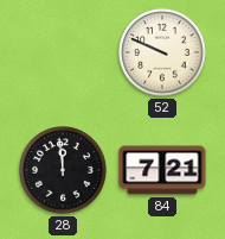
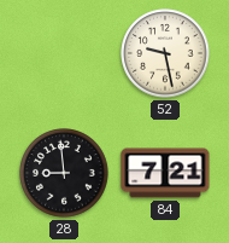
52: 9:49 -> 9:28 (165, 53)
28: 11:59 -> 8:59 (64, 173)
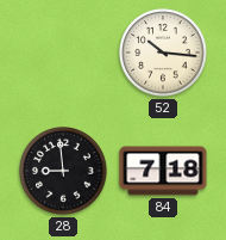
52: 9:28 -> 10:16 (163, 53)
84: 7:21 -> 7:18 (163, 171)
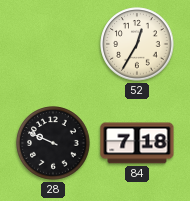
52: 10:16 -> 12:35 (137, 44)
28: 8:59 -> 9:49 (53, 143)
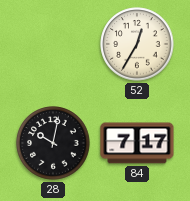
28: 9:49 -> 10:02 (53, 143)
84: 7:18 -> 7:17 (137, 143)
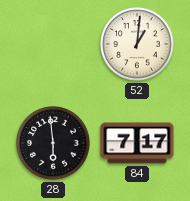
52: 12:35 -> 1:01 (137, 44)
28: 10:02 -> 5:59 (53, 143)
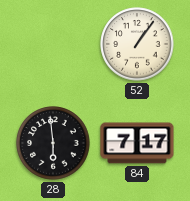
52: 1:01 -> 1:06 (137, 44)
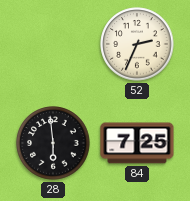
52: 1:06 -> 2:34 (137, 44)
84: 7:17 -> 7:25 (137, 143)
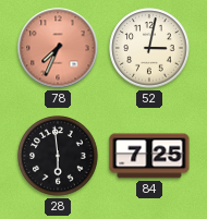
78: none -> 7:34 (58, 48)
52: 2:34 -> 3:02 (149, 48)
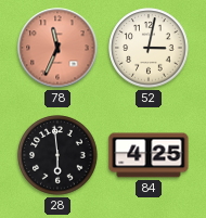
78: 7:34 -> 11:34 (57, 48)
84: 7:25 -> 4:25 (149, 155)
